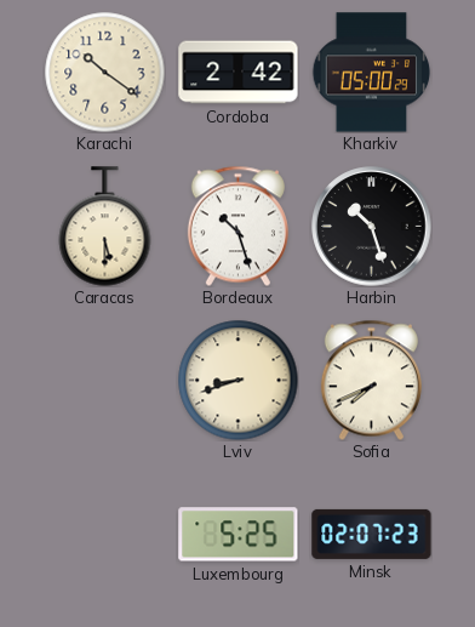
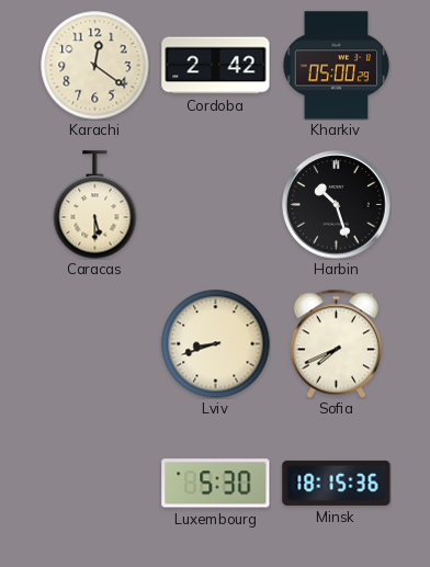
Karachi: 10:21 -> 12:21 (95, 66)
Bordeaux: 10:27 -> none (237, 226)
Luxembourg: 5:25 -> 5:30 (216, 484)
Minsk: 02:07 -> 18:15 (337, 483)
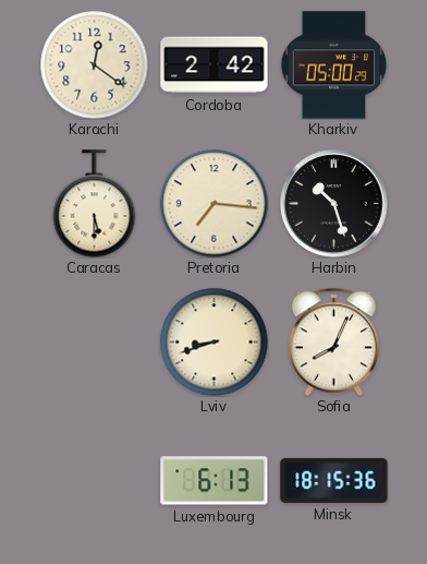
Pretoria: none -> 7:16 (215, 204)
Sofia: 7:41 -> 8:04 (333, 341)
Luxembourg: 5:30 -> 6:13 (215, 481)
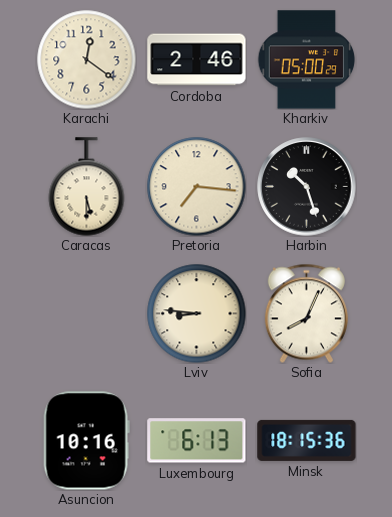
Cordoba: 2:42 -> 2:46 (197, 60)
Lviv: 8:42 -> 8:46 (197, 314)
Asuncion: none -> 10:16 (86, 441)
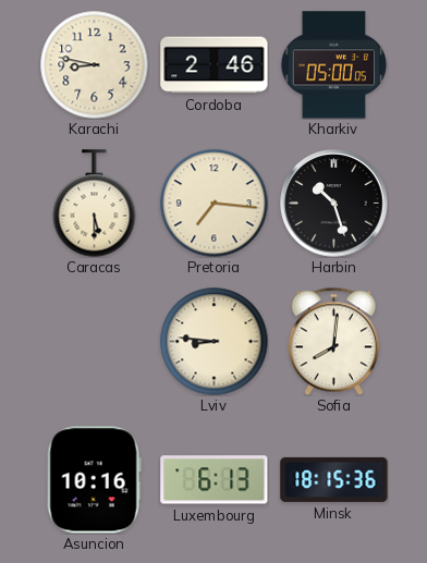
Karachi: 12:21 -> 8:47 (95, 65)
Kharkiv: 05:00:29 -> 05:00:05 (333, 65)
Sofia: 8:04 -> 8:01 (333, 341)
